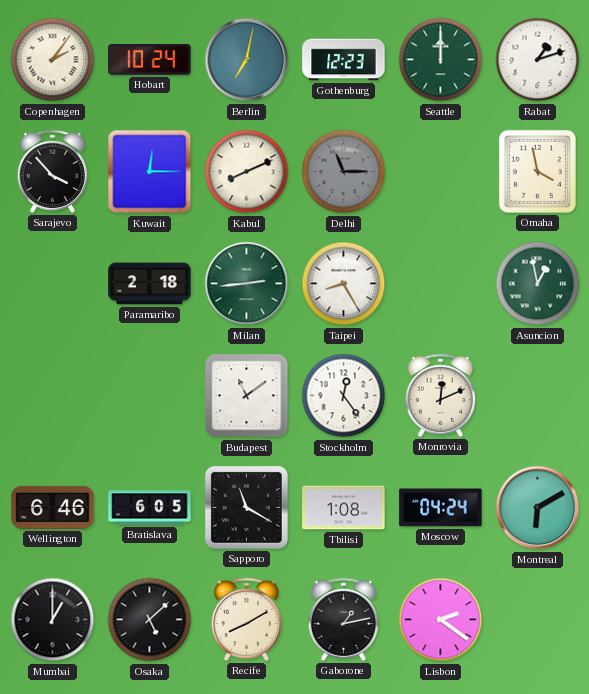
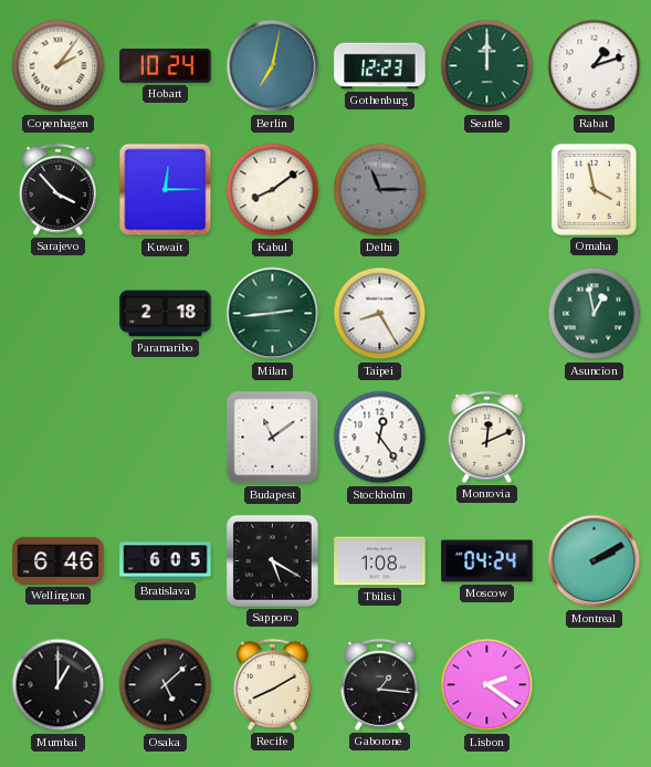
Kabul: 8:11 -> 8:09 (273, 190)
Sapporo: 11:20 -> 5:20 (272, 560)
Montreal: 6:10 -> 2:10 (595, 561)
Gaborone: 1:13 -> 1:16 (379, 684)
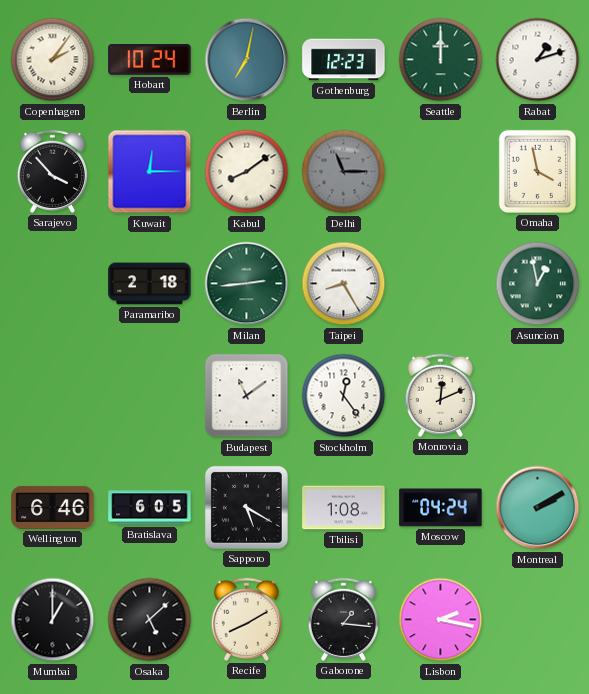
Lisbon: 2:21 -> 2:17 (441, 620)
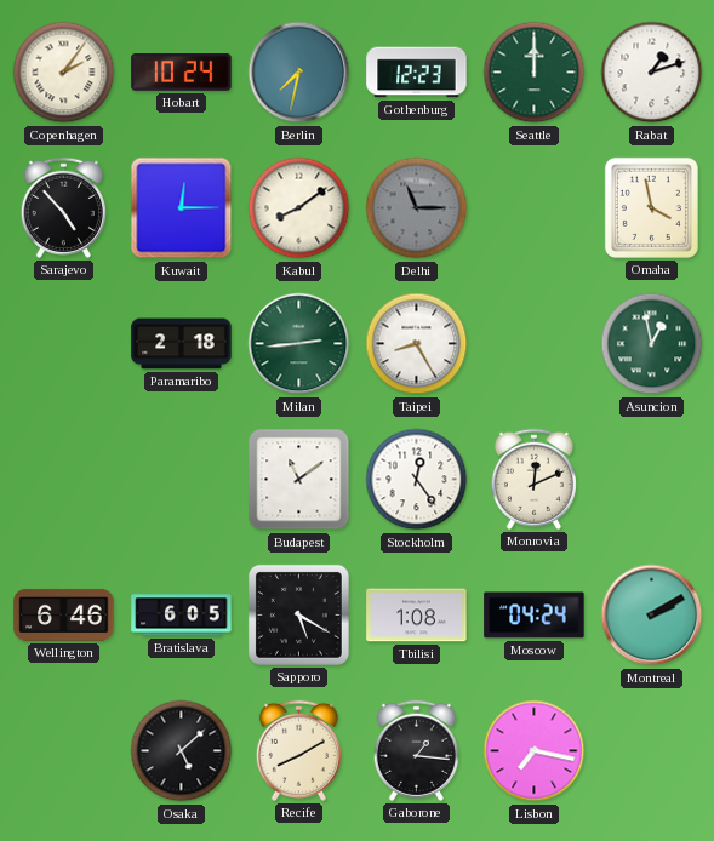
Berlin: 7:02 -> 7:32 (299, 73)
Sarajevo: 3:53 -> 4:53 (63, 207)
Mumbai: 1:00 -> none (53, 620)
Lisbon: 2:17 -> 7:17 (535, 751)
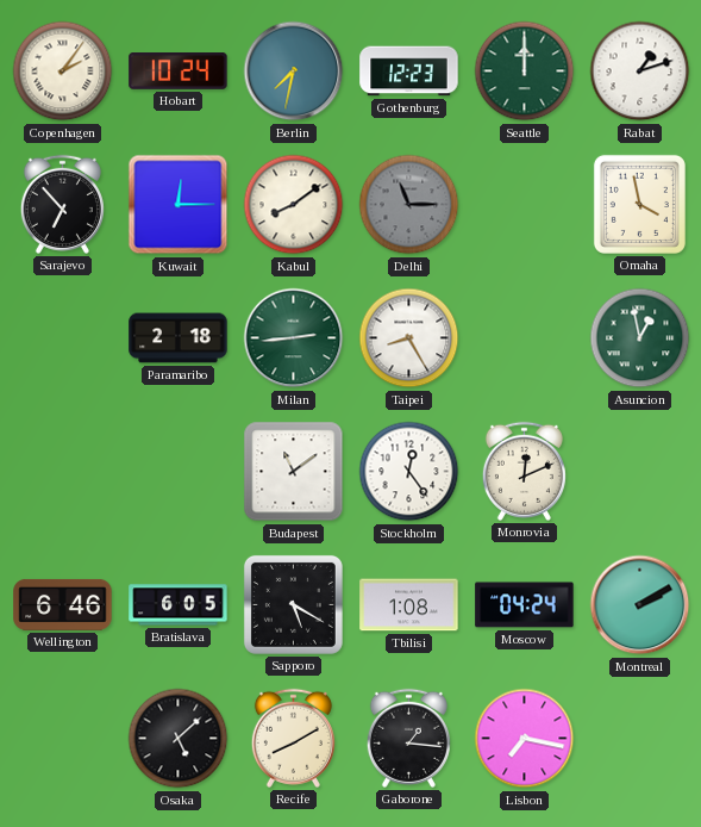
Sarajevo: 4:53 -> 6:53 (62, 204)
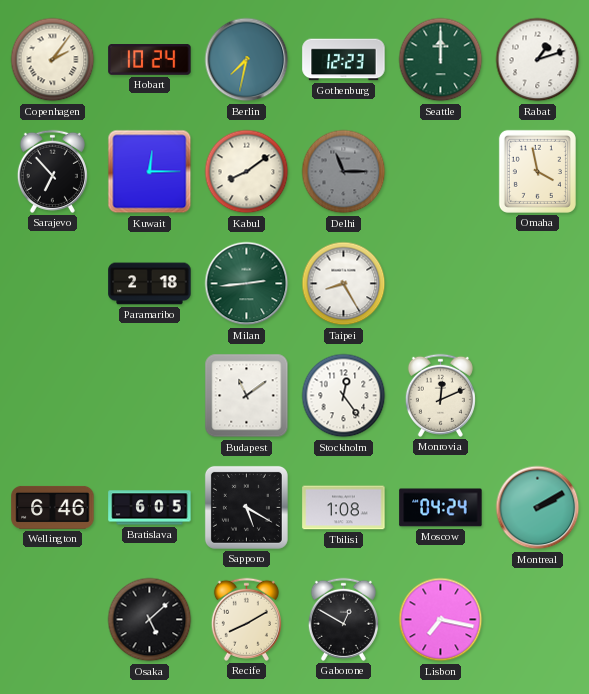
Asuncion: 12:58 -> none (640, 338)
Gaborone: 1:16 -> 12:50 (343, 619)
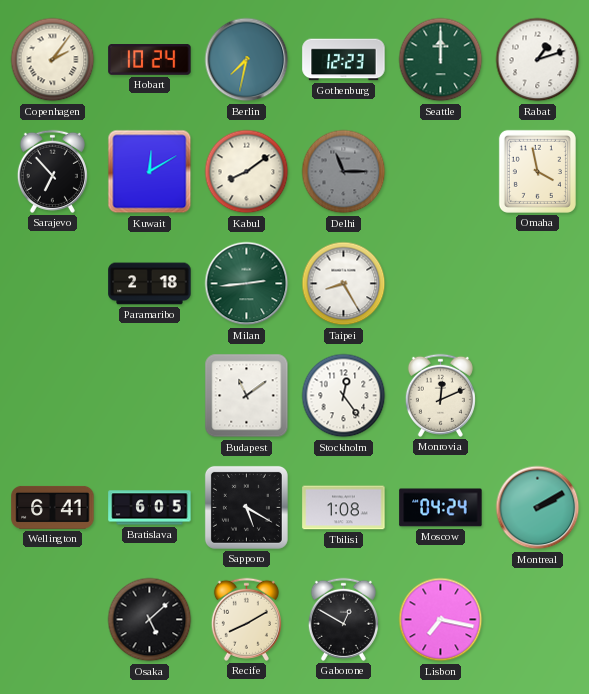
Kuwait: 12:15 -> 12:10 (150, 172)
Wellington: 6:46 -> 6:41 (53, 507)
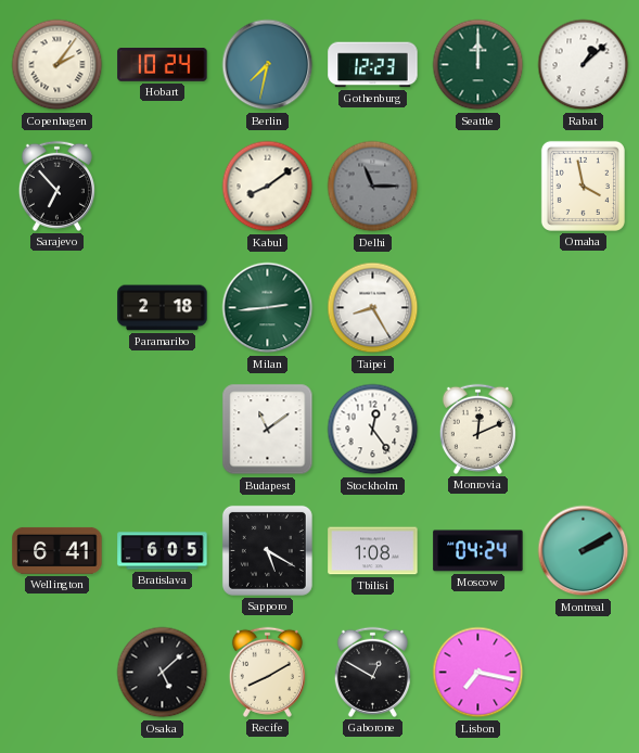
Rabat: 1:12 -> 1:08 (584, 65)
Kuwait: 12:10 -> none (150, 172)
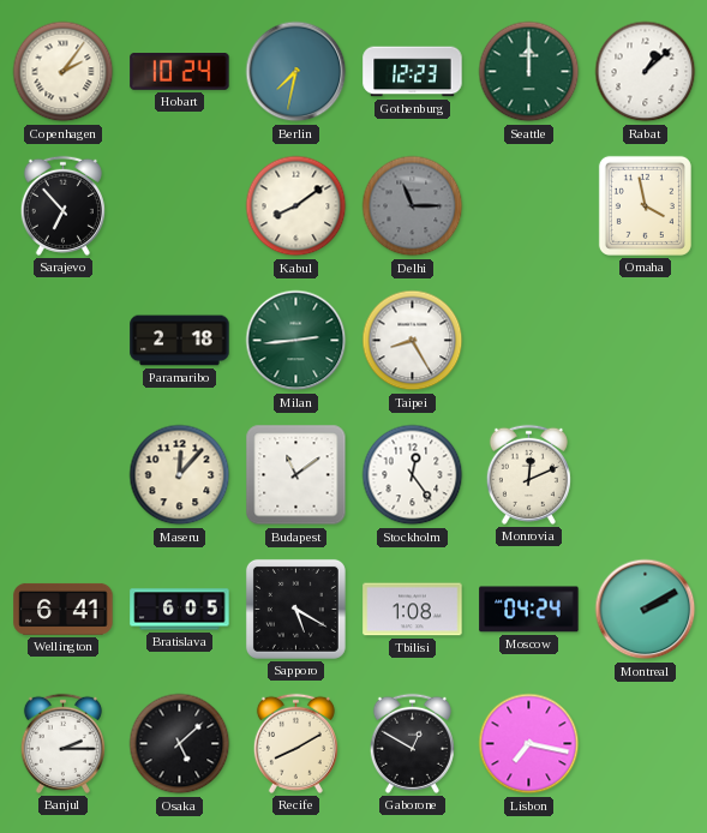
Maseru: none -> 12:07 (180, 475)
Banjul: none -> 2:15 (62, 743)
